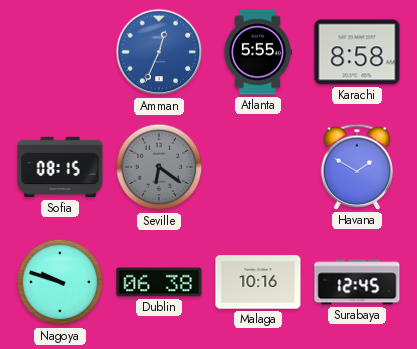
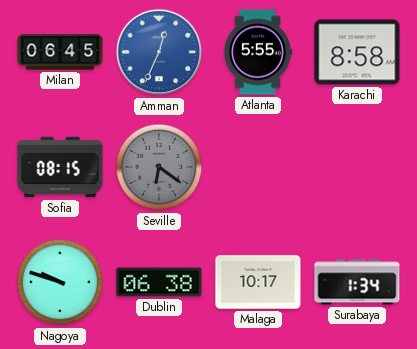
Milan: none -> 06:45 (60, 52)
Havana: 1:50 -> none (357, 167)
Malaga: 10:16 -> 10:17 (258, 282)
Surabaya: 12:45 -> 1:34 (357, 282)
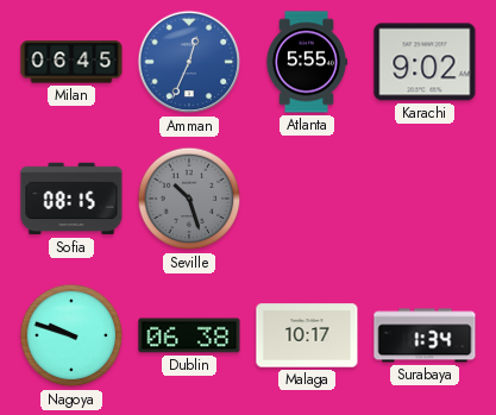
Karachi: 8:58 -> 9:02 (425, 62)
Seville: 6:21 -> 10:27 (189, 199)
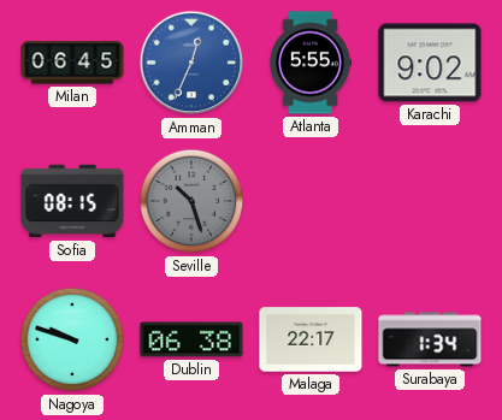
Malaga: 10:17 -> 22:17 (311, 339)
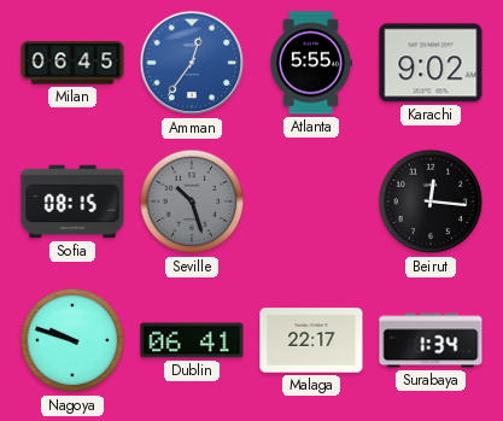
Amman: 12:34 -> 12:36 (192, 63)
Beirut: none -> 12:16 (431, 201)
Dublin: 06:38 -> 06:41 (192, 340)
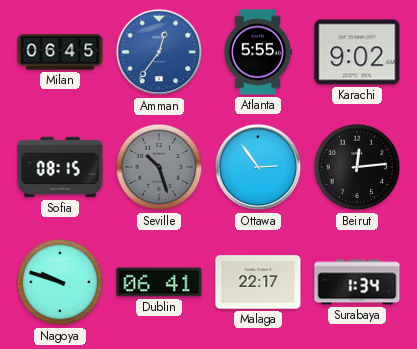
Ottawa: none -> 2:54 (258, 167)
Beirut: 12:16 -> 12:14 (357, 167)
